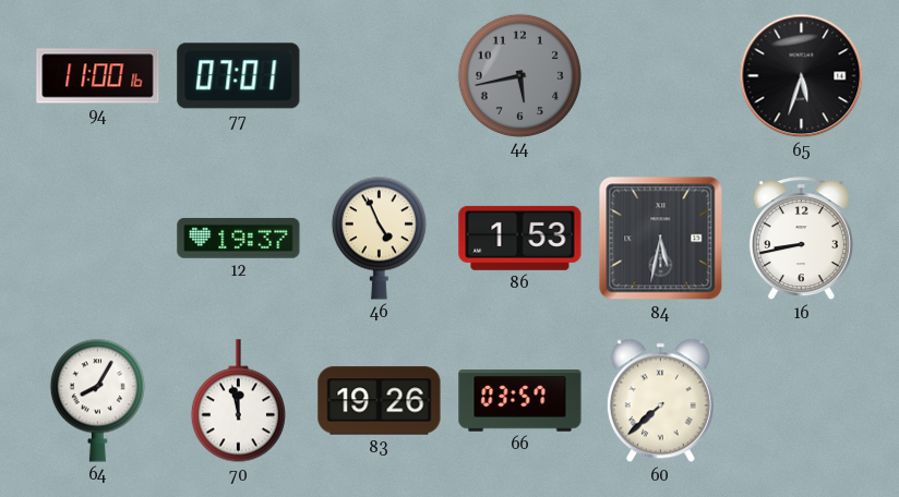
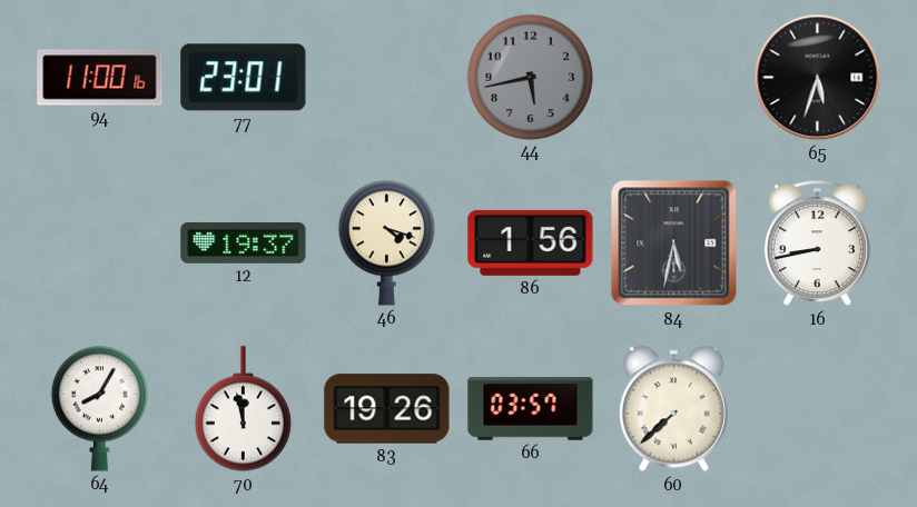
77: 07:01 -> 23:01 (244, 78)
46: 4:56 -> 4:18 (386, 242)
86: 1:53 -> 1:56 (531, 242)
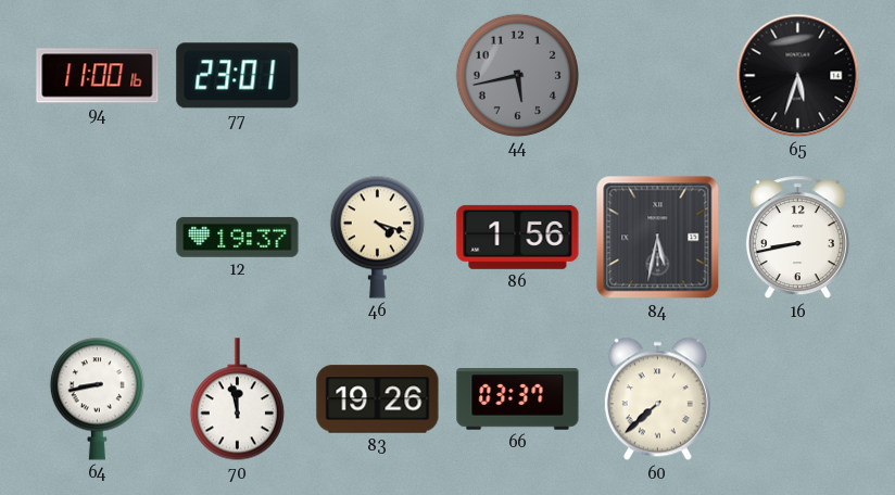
64: 8:05 -> 8:43 (97, 398)
66: 03:57 -> 03:37 (518, 399)
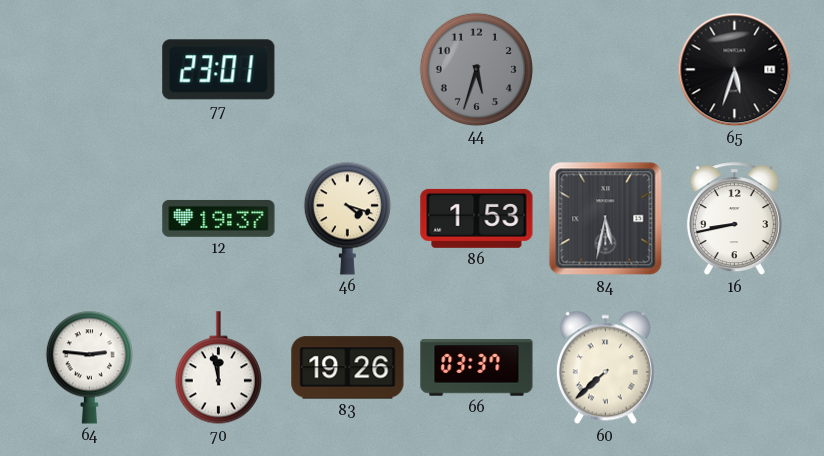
94: 11:00 -> none (98, 76)
44: 5:43 -> 5:33 (476, 69)
86: 1:56 -> 1:53 (477, 218)
64: 8:43 -> 2:46 (89, 367)
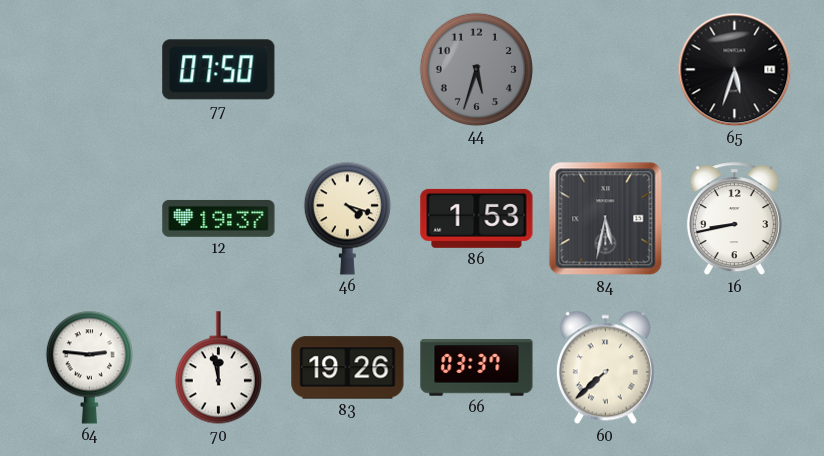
77: 23:01 -> 07:50 (219, 70)
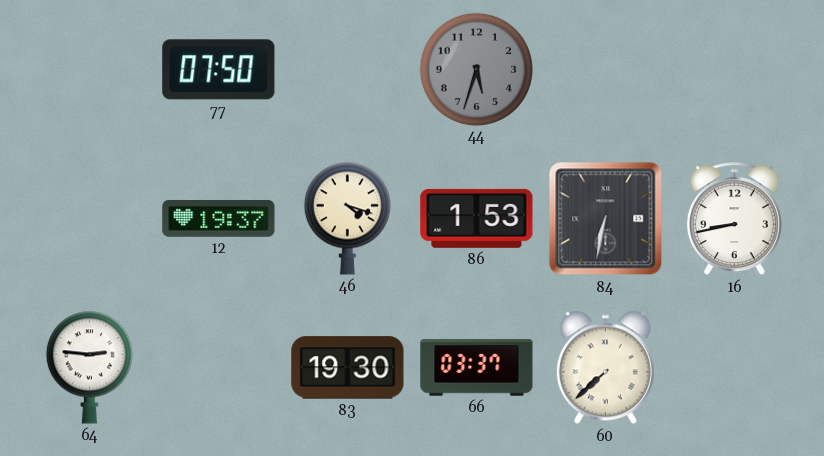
65: 5:33 -> none (735, 70)
84: 5:32 -> 6:32 (606, 219)
70: 11:58 -> none (218, 368)
83: 19:26 -> 19:30 (348, 368)
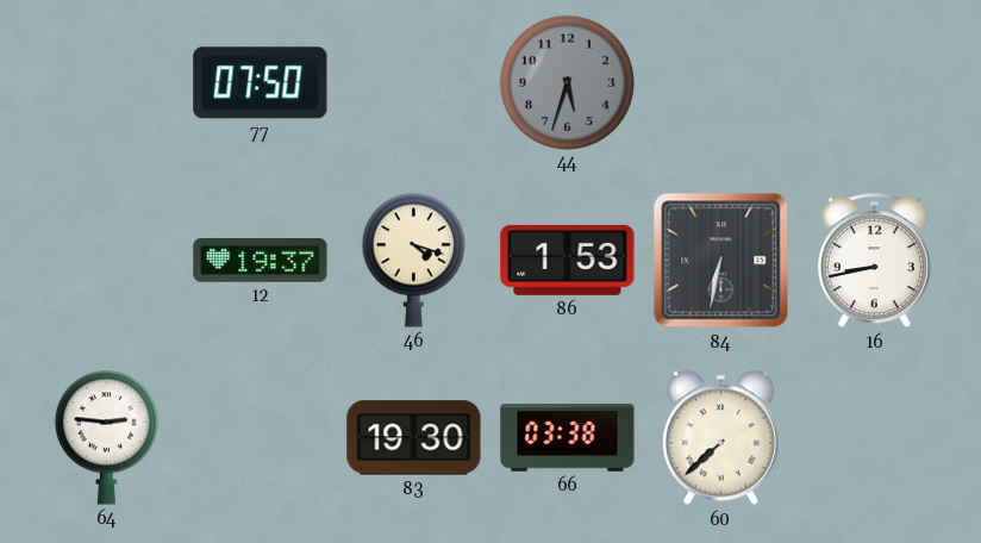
66: 03:37 -> 03:38 (568, 438)
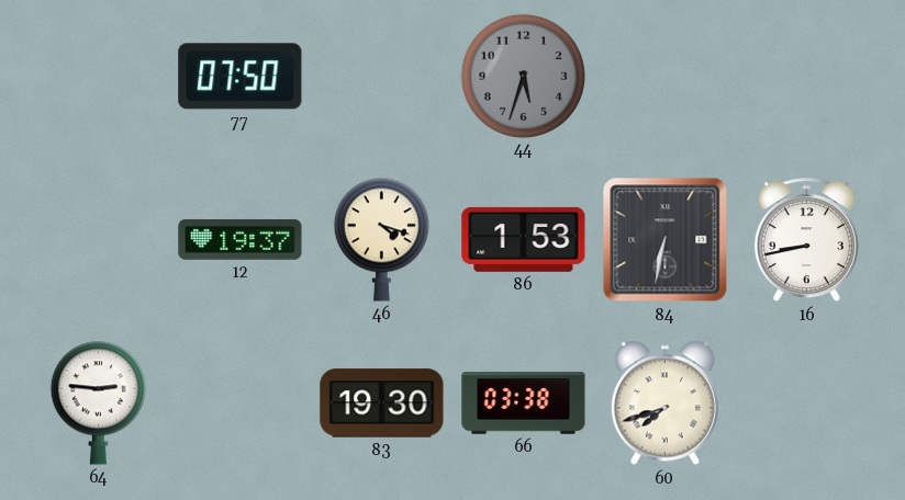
60: 7:38 -> 7:42 (664, 404)
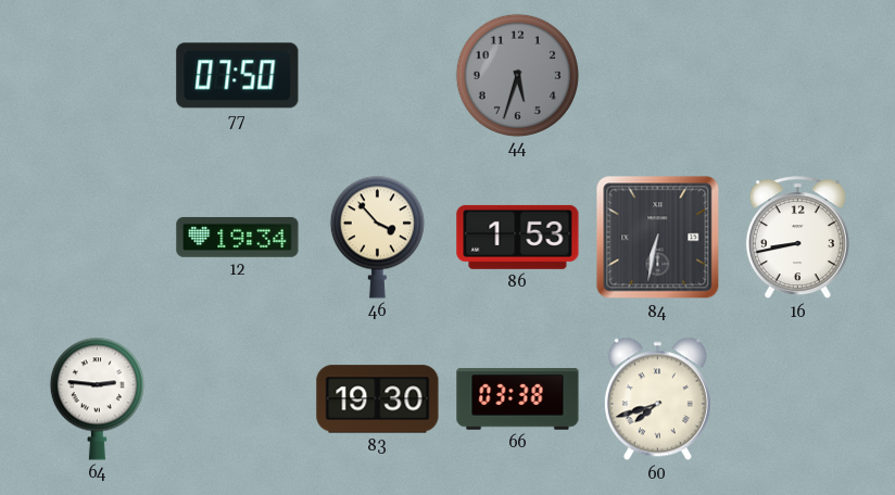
12: 19:37 -> 19:34 (238, 237)
46: 4:18 -> 3:53 (377, 237)
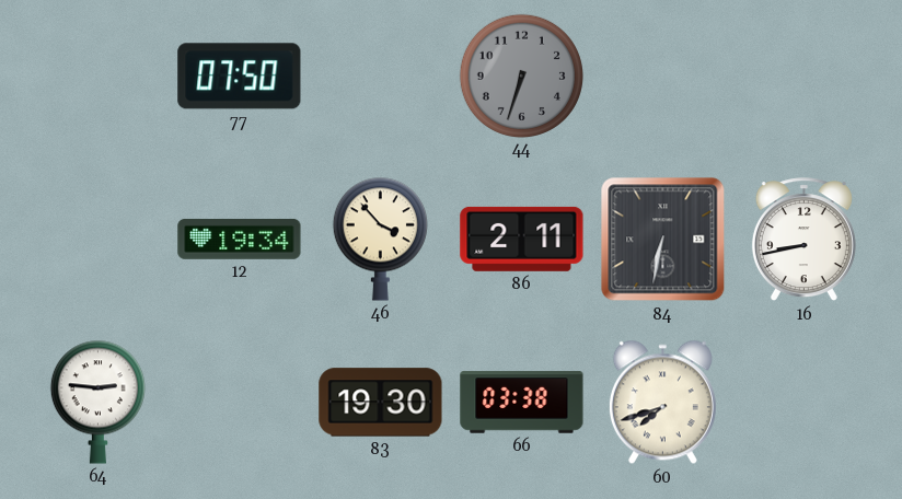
44: 5:33 -> 6:33 (521, 76)
86: 1:53 -> 2:11 (522, 239)
